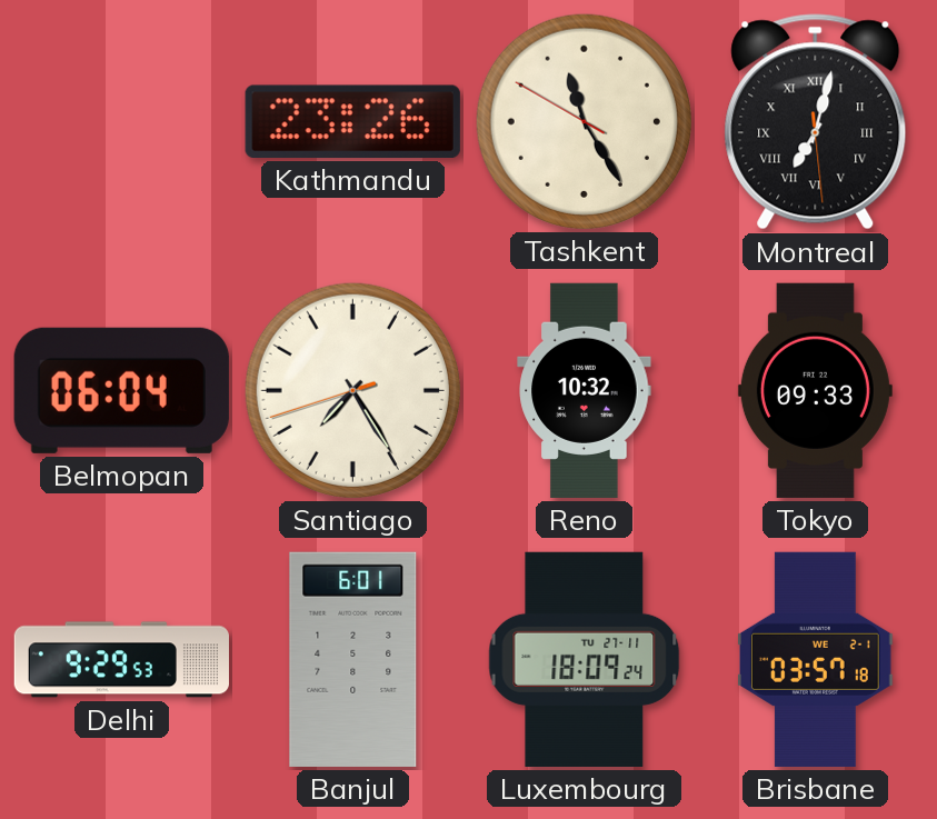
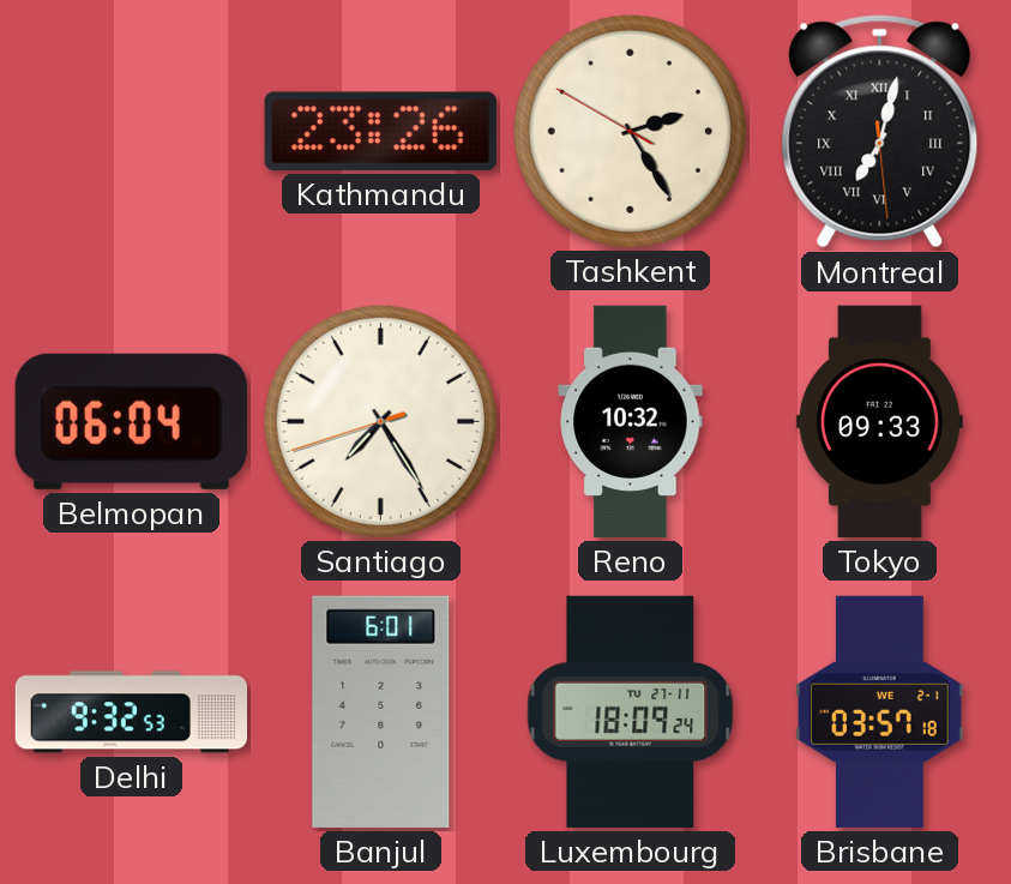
Tashkent: 11:24 -> 2:24 (630, 131)
Delhi: 9:29 -> 9:32 (131, 712)
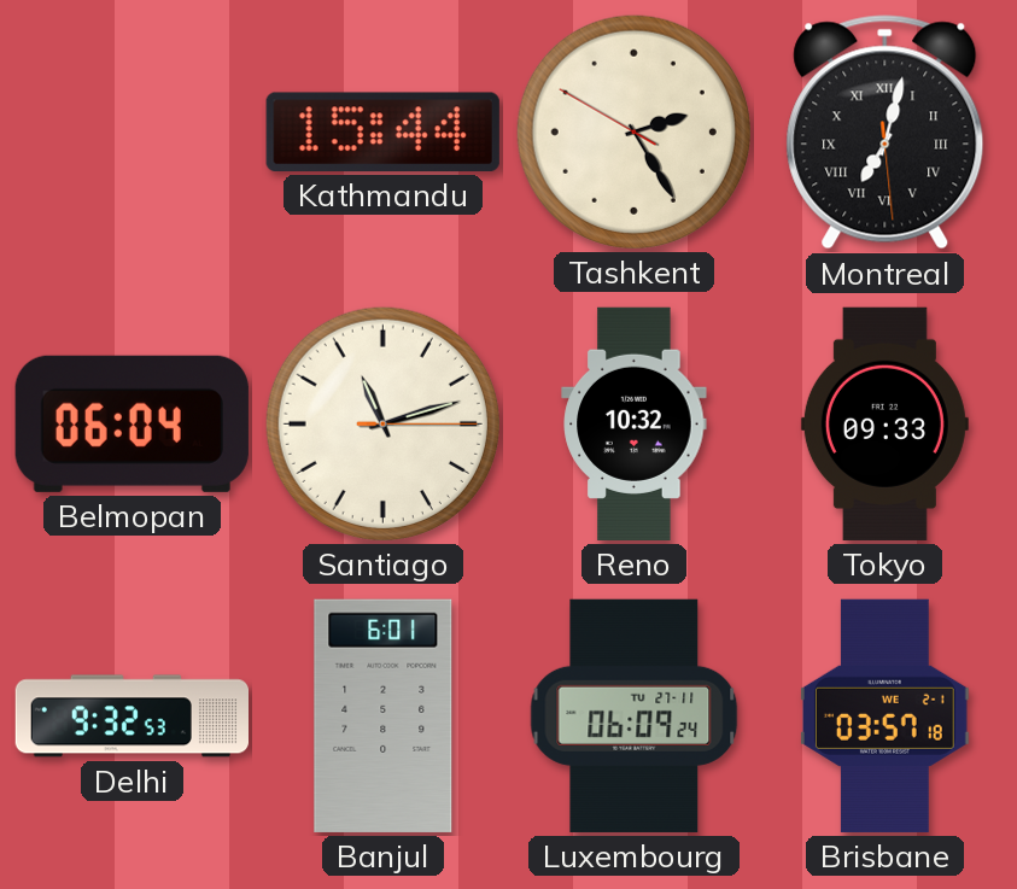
Kathmandu: 23:26 -> 15:44 (382, 131)
Santiago: 7:24 -> 11:12 (382, 423)
Luxembourg: 18:09 -> 06:09 (635, 715)
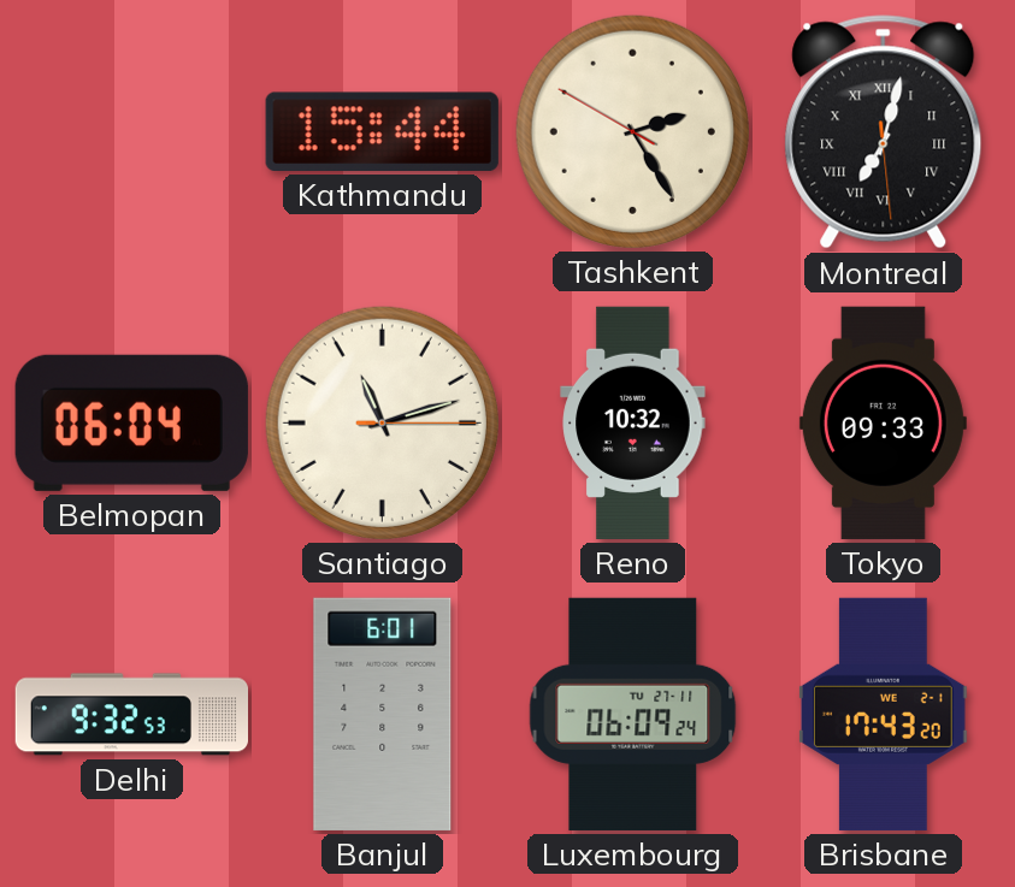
Brisbane: 03:57 -> 17:43 (884, 714)
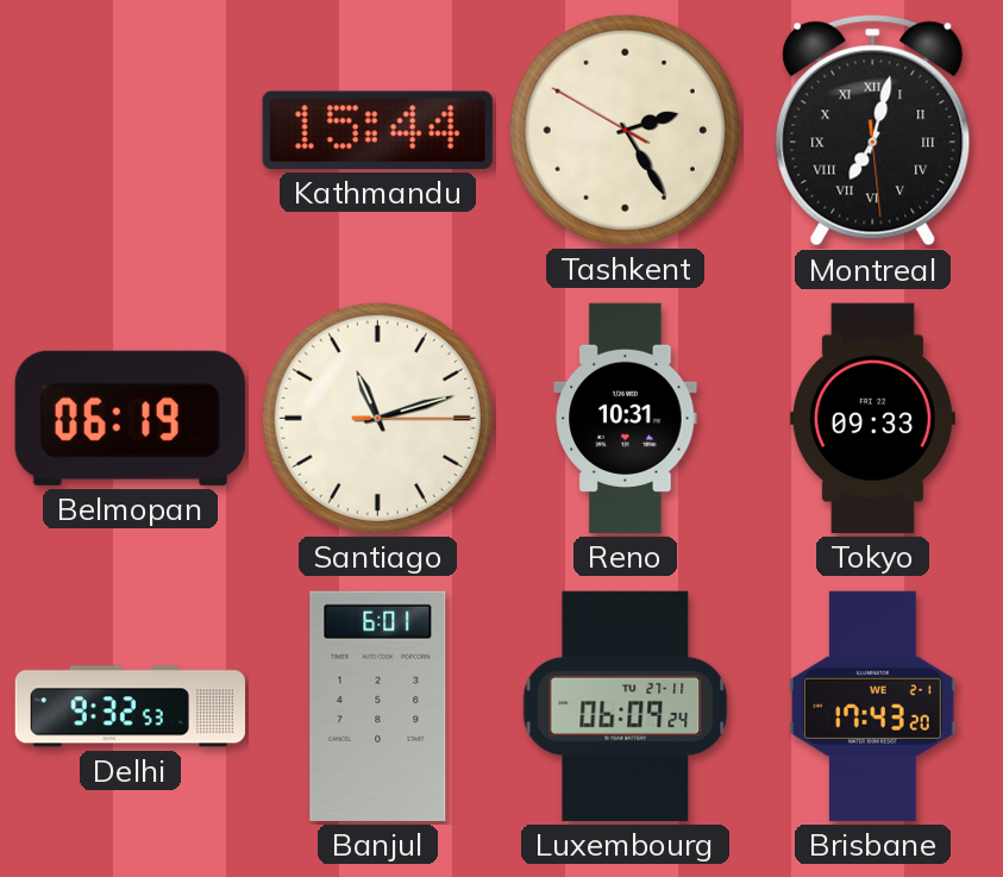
Belmopan: 06:04 -> 06:19 (130, 418)
Reno: 10:32 -> 10:31 (626, 418)
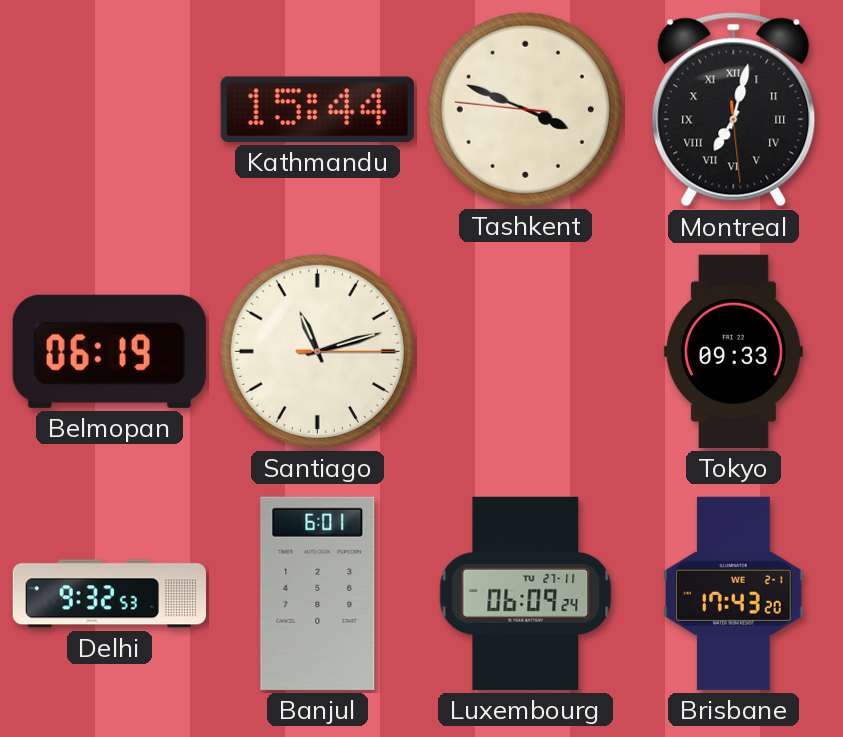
Tashkent: 2:24 -> 3:48 (525, 109)
Reno: 10:31 -> none (626, 418)
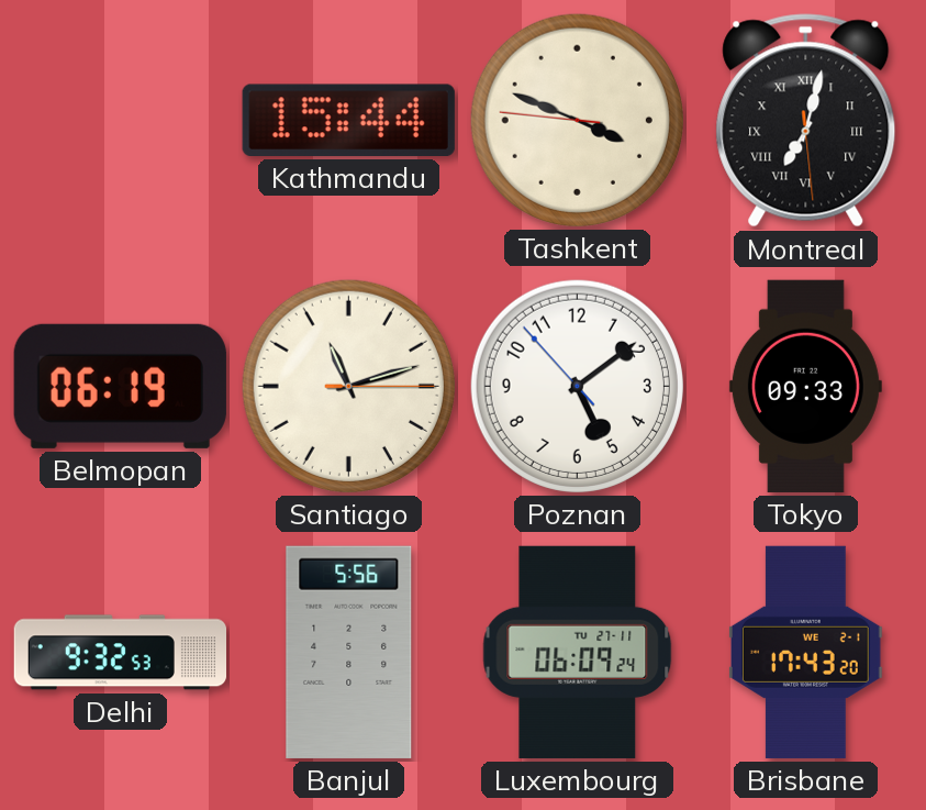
Poznan: none -> 5:08 (577, 386)
Banjul: 6:01 -> 5:56 (349, 652)
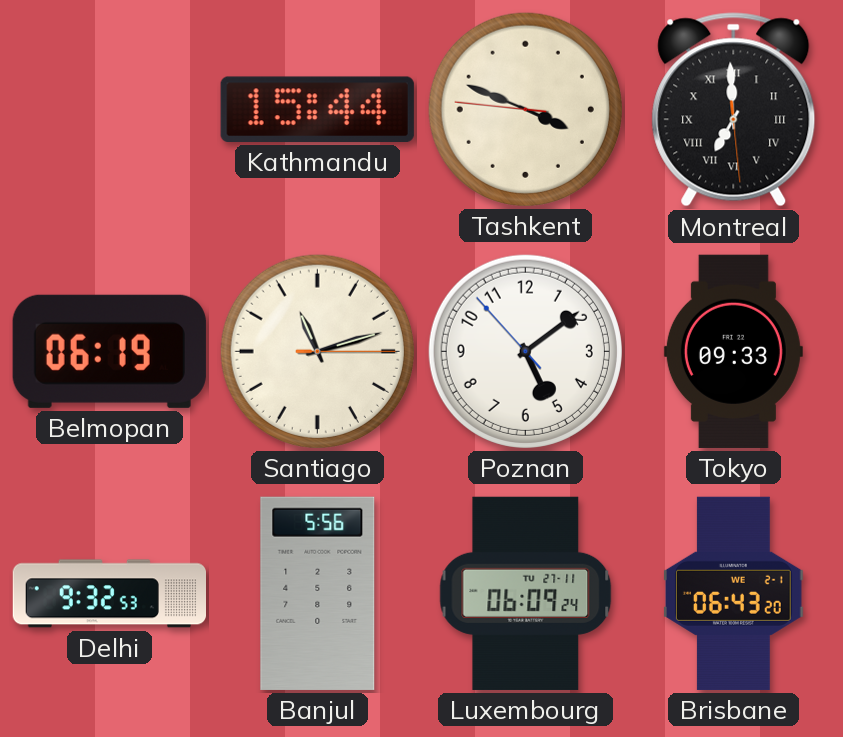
Montreal: 7:02 -> 6:59 (734, 110)
Brisbane: 17:43 -> 06:43 (734, 593)
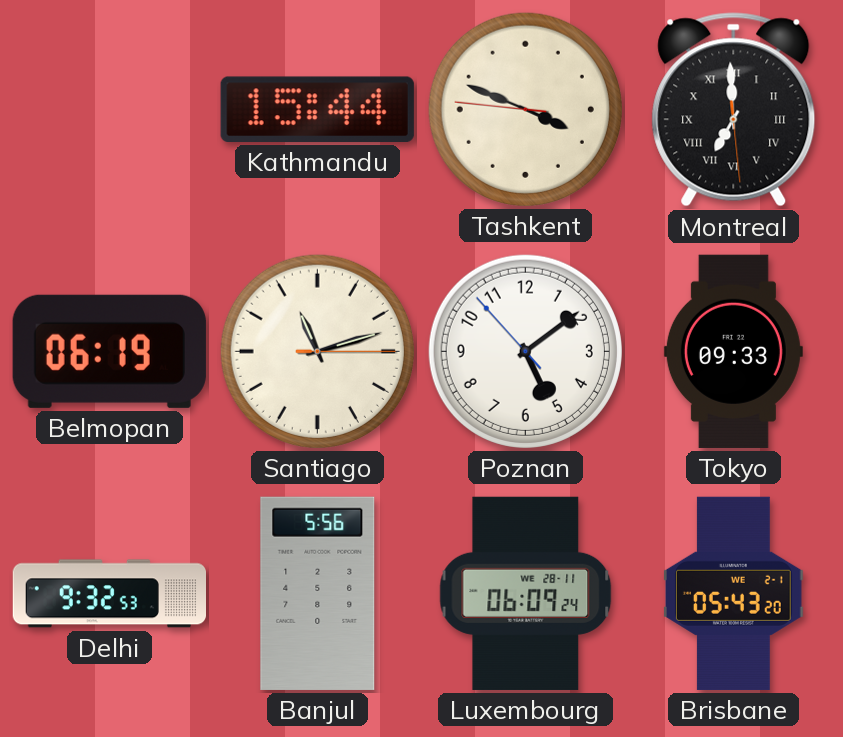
Luxembourg date: TU 27-11 -> WE 28-11 (526, 593)
Brisbane: 06:43 -> 05:43 (734, 593)
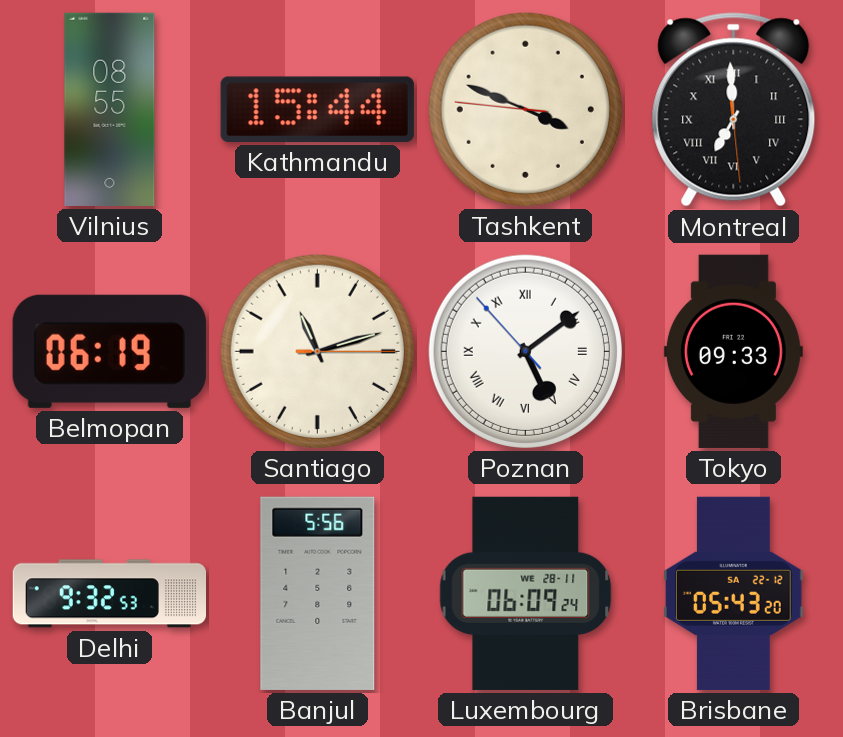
Vilnius: none -> 08:55 (110, 109)
Poznan numerals: Arabic -> Roman (525, 351)
Brisbane date: WE 2-1 -> SA 22-12 (734, 593)
